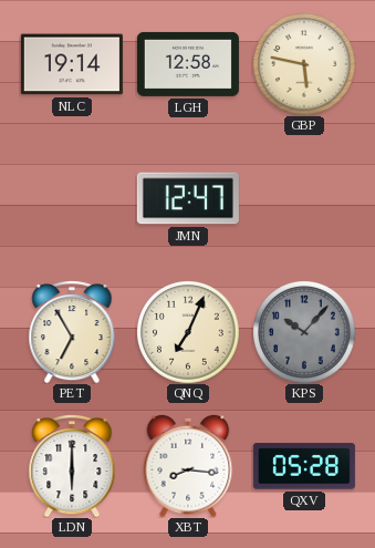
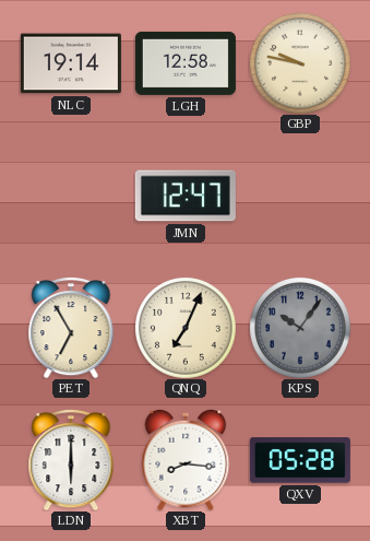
GBP: 5:47 -> 9:47 (300, 63)
KPS: 10:07 -> 10:06 (300, 328)
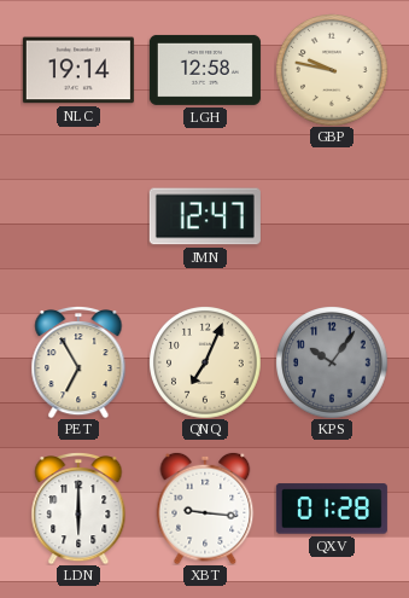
XBT: 8:16 -> 9:16 (205, 509)
QXV: 05:28 -> 01:28 (332, 509)
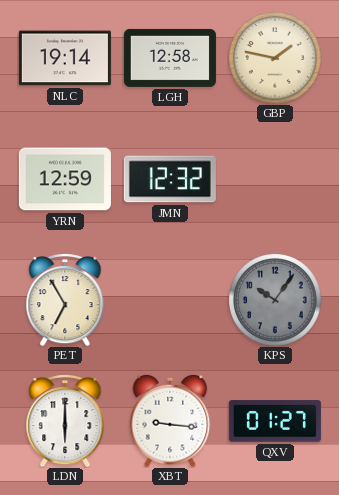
GBP: 9:47 -> 1:47 (275, 58)
YRN: none -> 12:59 (65, 179)
JMN: 12:47 -> 12:32 (170, 179)
QNQ: 7:04 -> none (205, 362)
QXV: 01:28 -> 01:27 (275, 421)
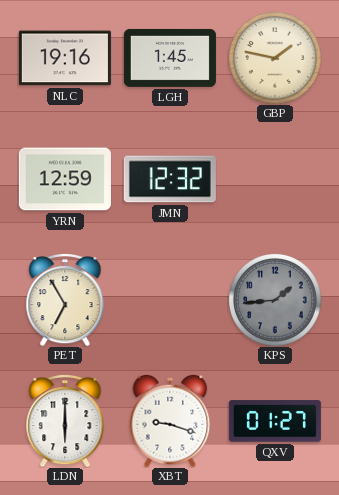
NLC: 19:14 -> 19:16 (65, 58)
LGH: 12:58 -> 1:45 (170, 58)
KPS: 10:06 -> 1:44 (275, 300)
XBT: 9:16 -> 9:18 (170, 421)
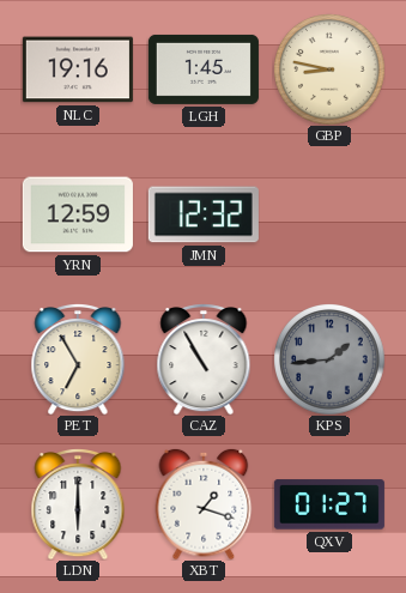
GBP: 1:47 -> 8:47 (329, 69)
CAZ: none -> 10:55 (204, 359)
XBT: 9:18 -> 1:18 (204, 504)
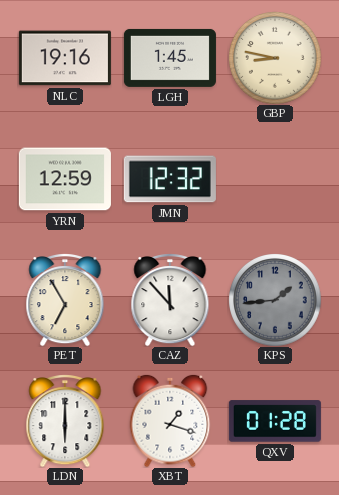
CAZ: 10:55 -> 11:53 (170, 300)
QXV: 01:27 -> 01:28 (275, 421)
